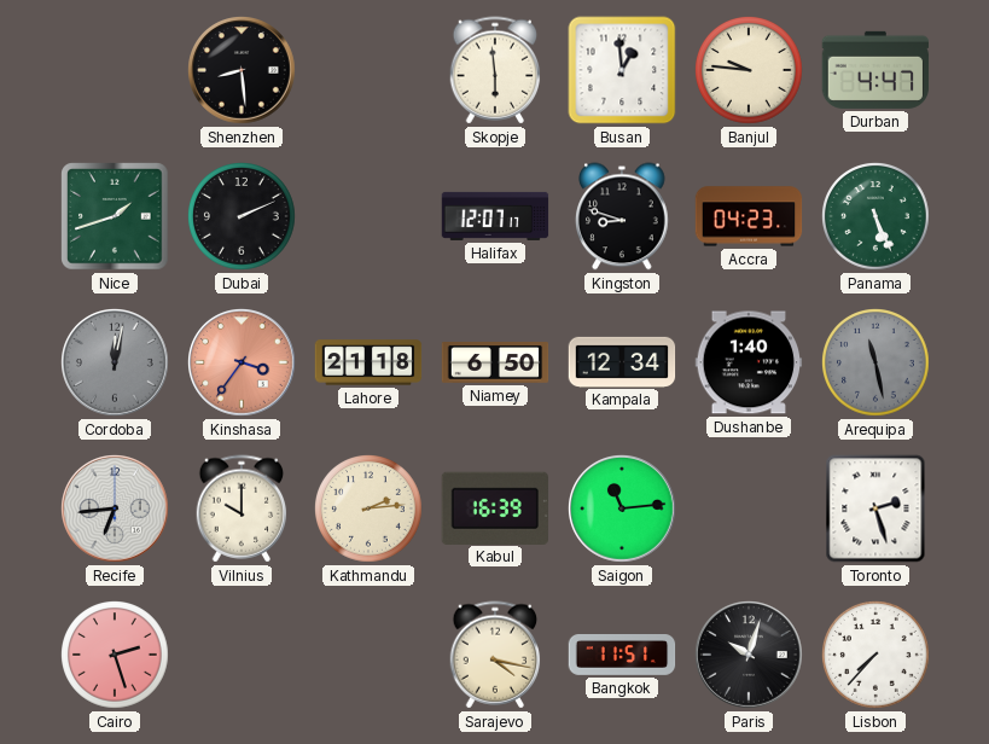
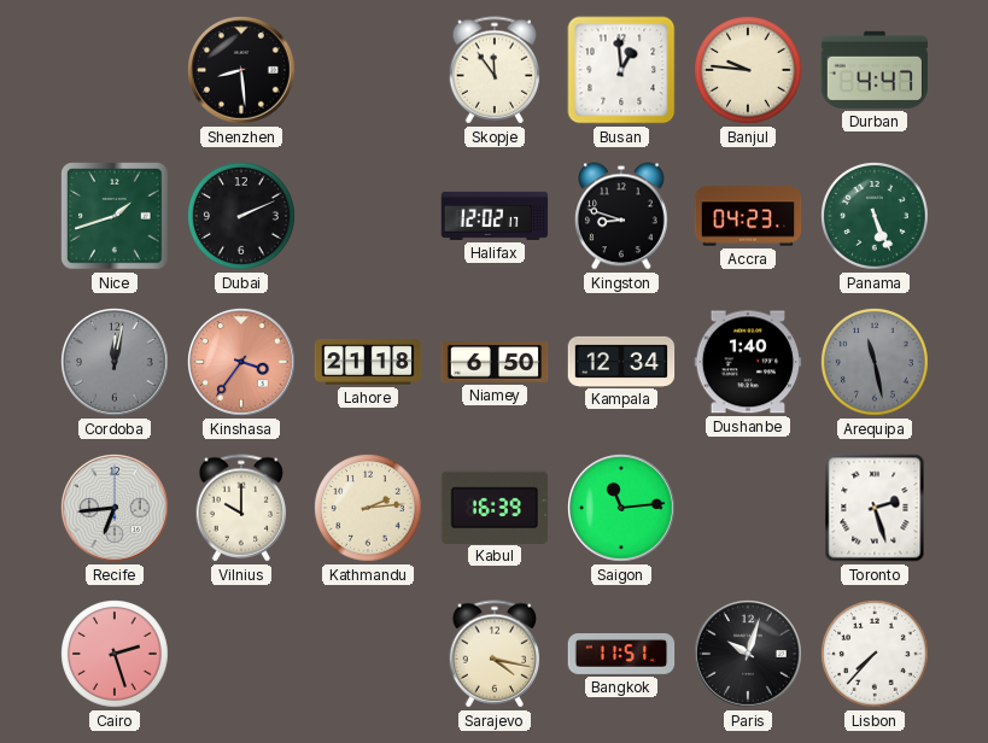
Skopje: 5:59 -> 11:54 (495, 70)
Halifax: 12:07 -> 12:02 (495, 216)
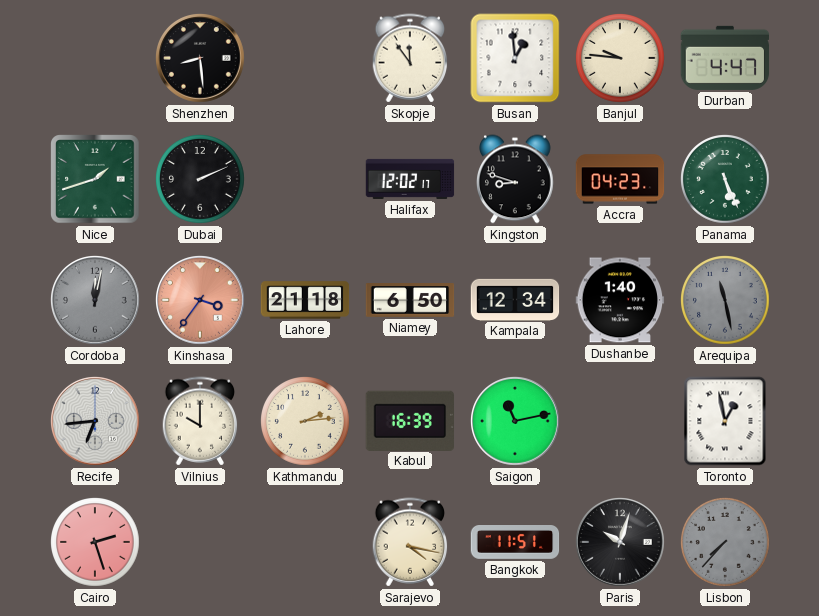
Saigon: 11:14 -> 11:13 (516, 422)
Toronto: 2:27 -> 12:58 (725, 421)
Lisbon dial: white -> grey (726, 543)
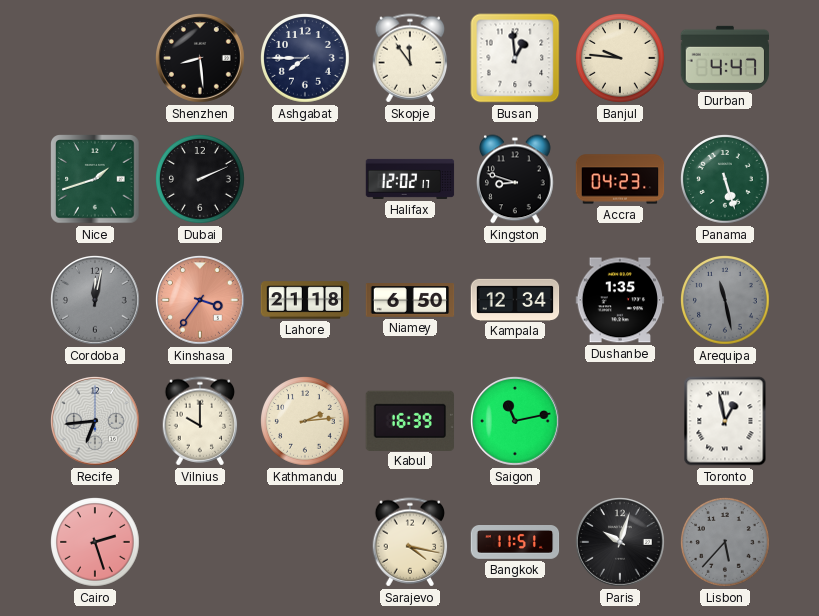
Ashgabat: none -> 7:45 (306, 59)
Panama: 5:26 -> 5:27 (726, 180)
Dushanbe: 1:40 -> 1:35 (620, 300)
Lisbon: 7:37 -> 5:37 (726, 543)
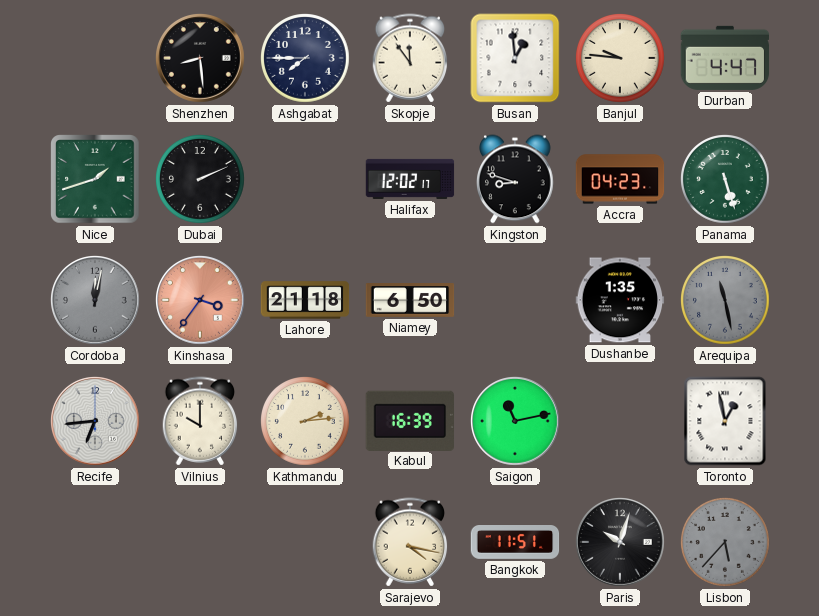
Kampala: 12:34 -> none (515, 299)
Cairo: 2:27 -> none (96, 543)
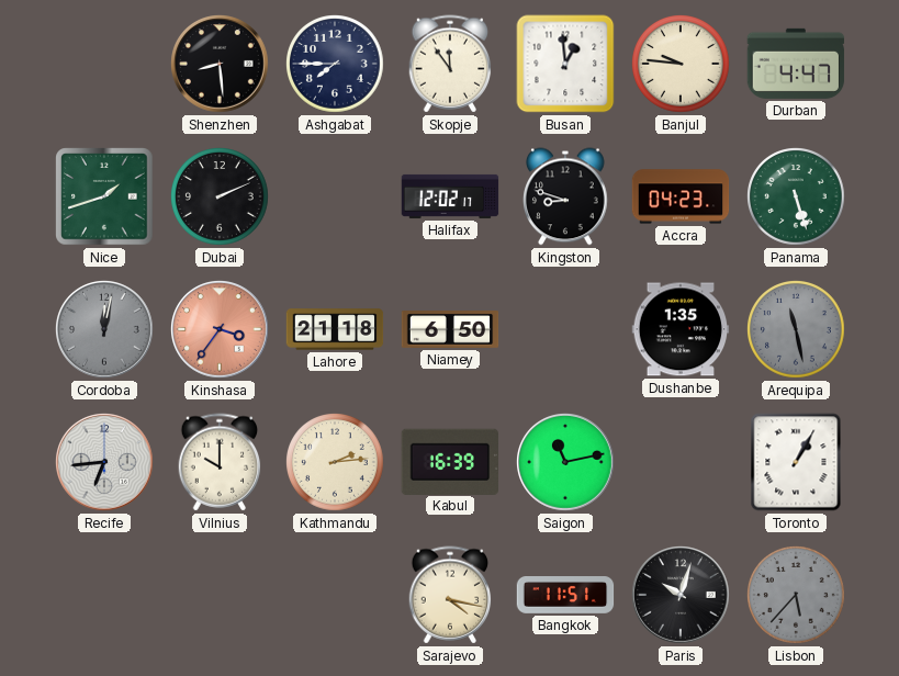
Toronto: 12:58 -> 1:05 (796, 462)
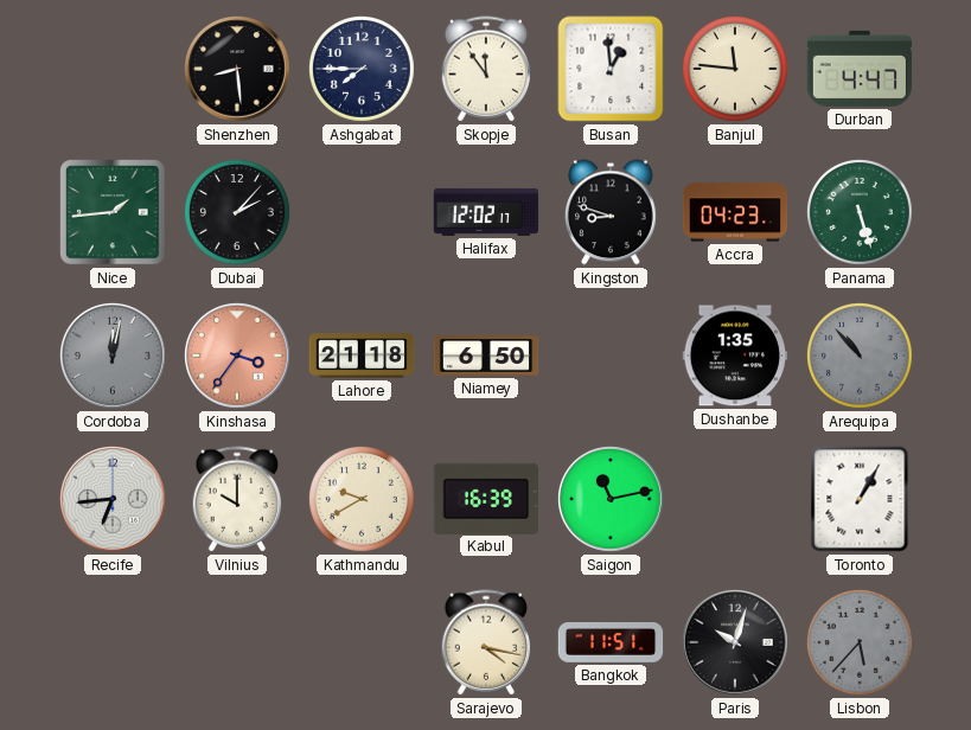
Banjul: 9:46 -> 11:46 (736, 70)
Nice: 1:42 -> 1:44 (113, 212)
Dubai: 2:11 -> 2:07 (238, 213)
Arequipa: 11:28 -> 10:53 (861, 357)
Kathmandu: 2:14 -> 9:40 (363, 500)
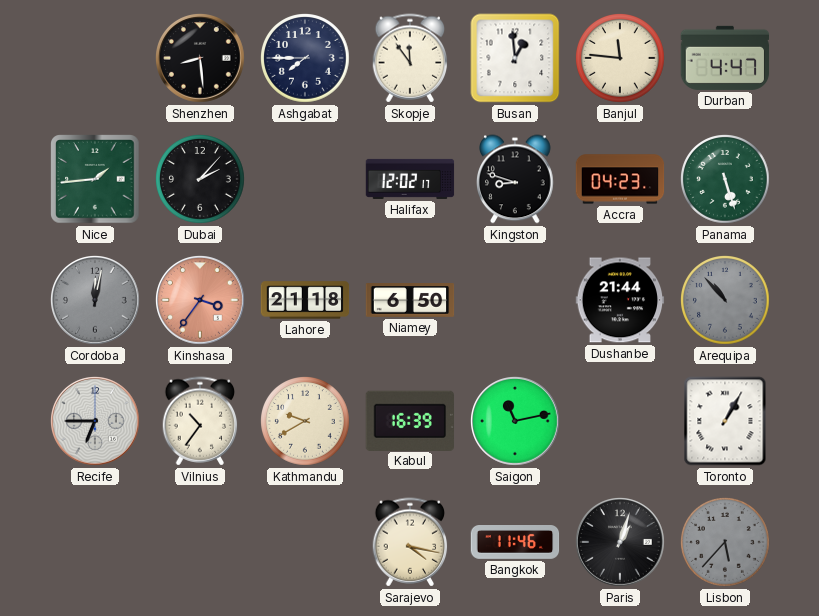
Dushanbe: 1:35 -> 21:44 (620, 300)
Recife: 6:44 -> 6:45 (96, 422)
Vilnius: 10:00 -> 10:36 (200, 421)
Bangkok: 11:51 -> 11:46 (515, 543)
Paris: 10:03 -> 1:03 (621, 543)
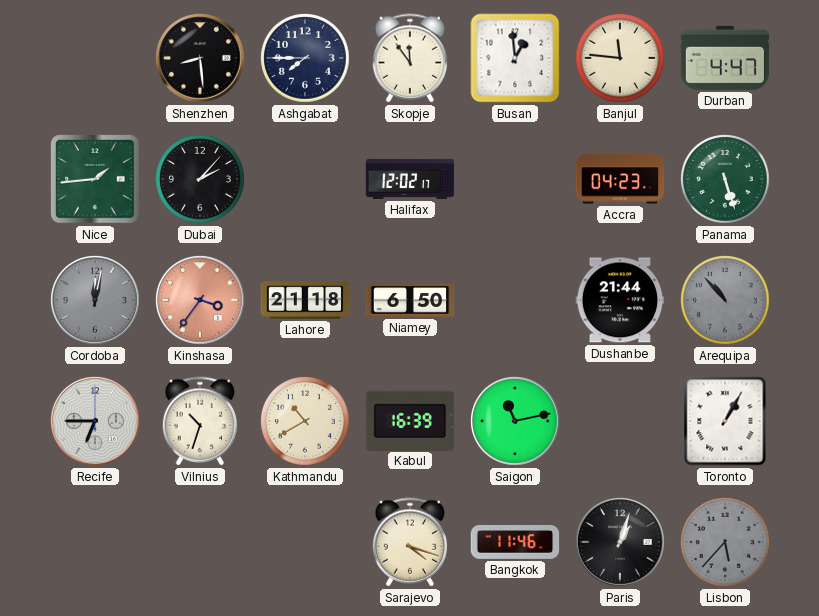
Kingston: 8:48 -> none (515, 179)
Vilnius: 10:36 -> 10:33 (200, 421)
Kathmandu: 9:40 -> 10:40 (306, 422)
Sarajevo: 4:17 -> 4:18 (410, 542)
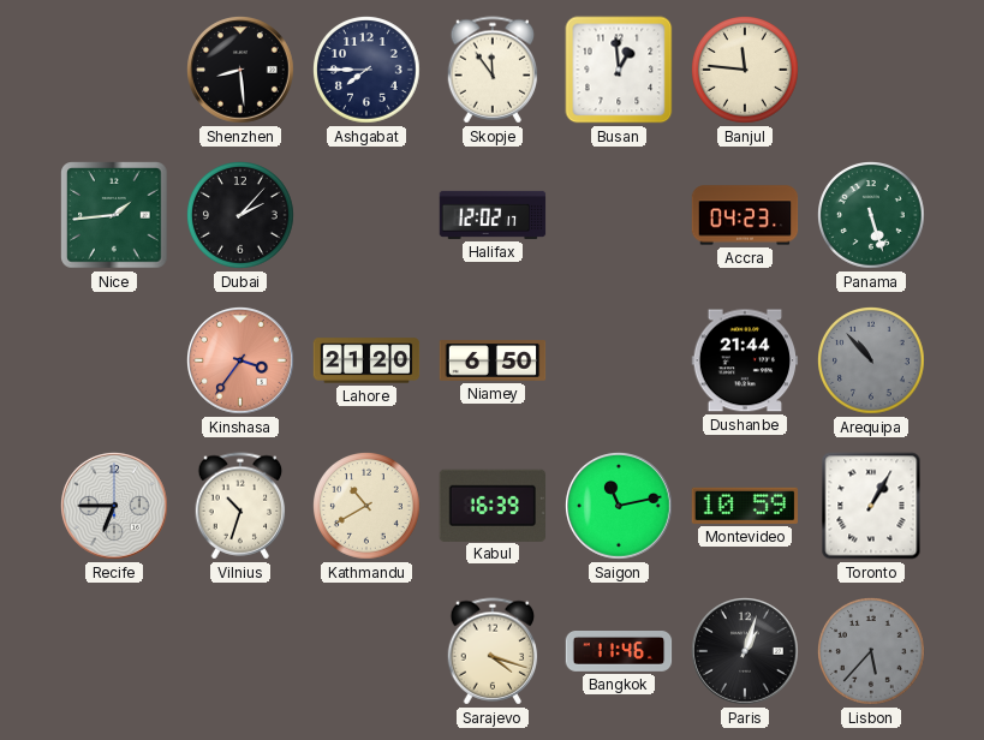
Durban: 4:47 -> none (725, 58)
Cordoba: 12:02 -> none (96, 301)
Lahore: 21:18 -> 21:20 (366, 360)
Montevideo: none -> 10:59 (745, 506)
